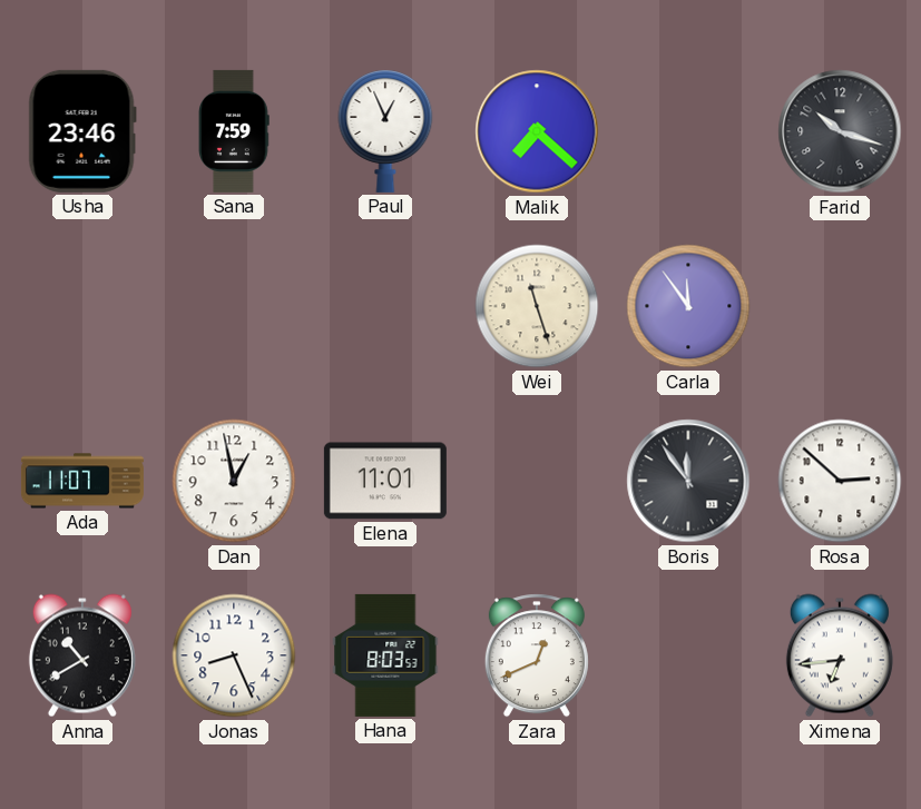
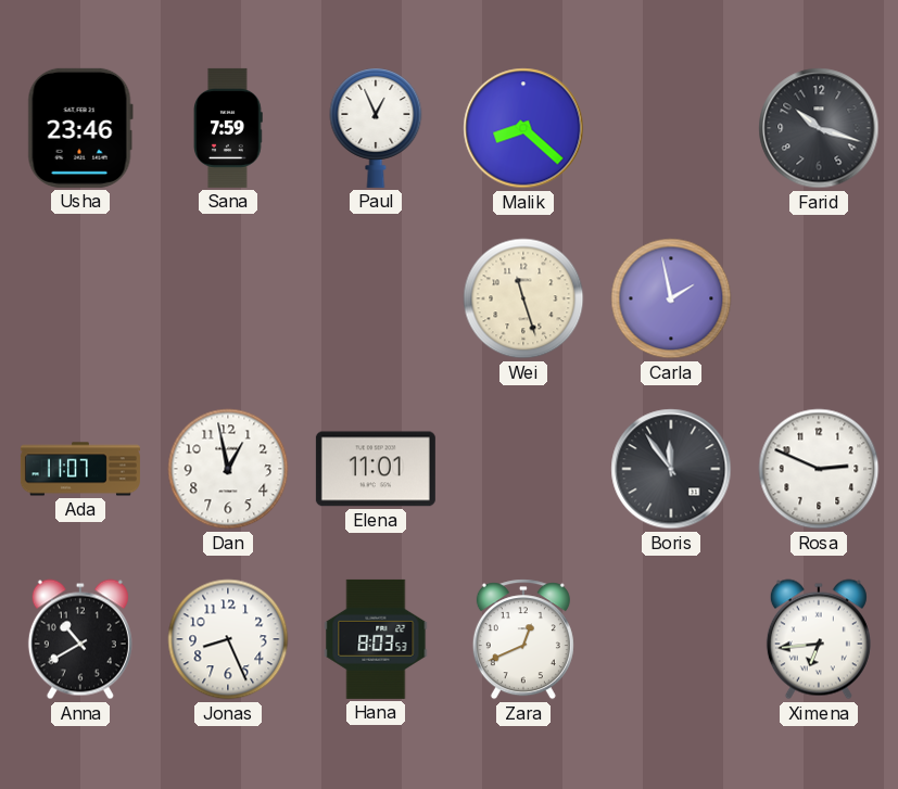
Malik: 7:22 -> 8:22 (523, 128)
Carla: 11:54 -> 1:58 (671, 298)
Rosa: 2:52 -> 2:49 (819, 469)
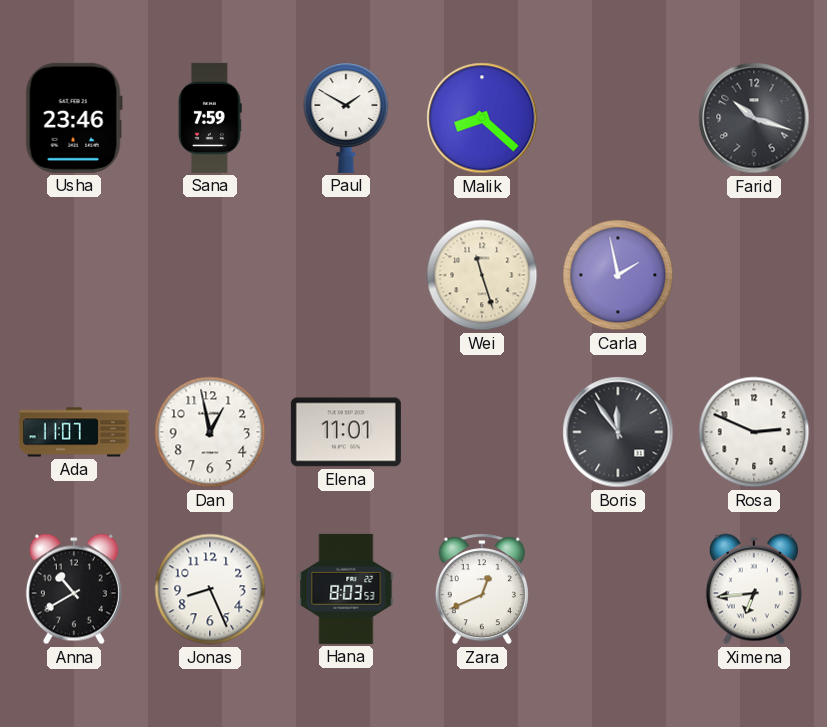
Paul: 12:56 -> 1:50 (346, 118)
